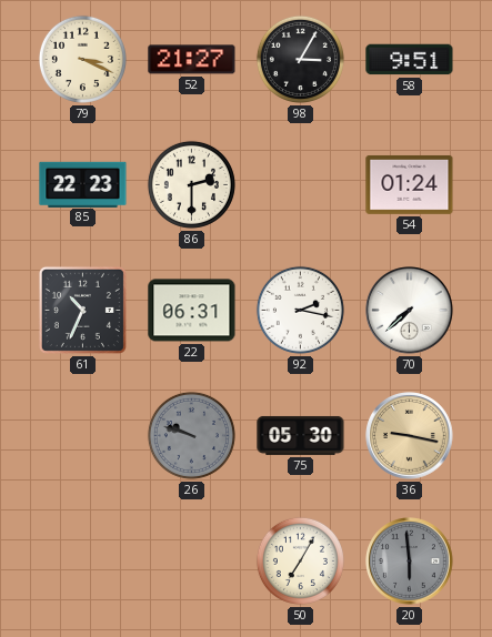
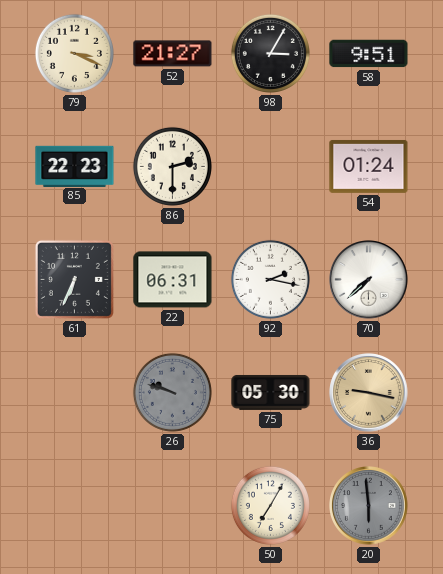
61: 10:34 -> 6:34 (74, 279)
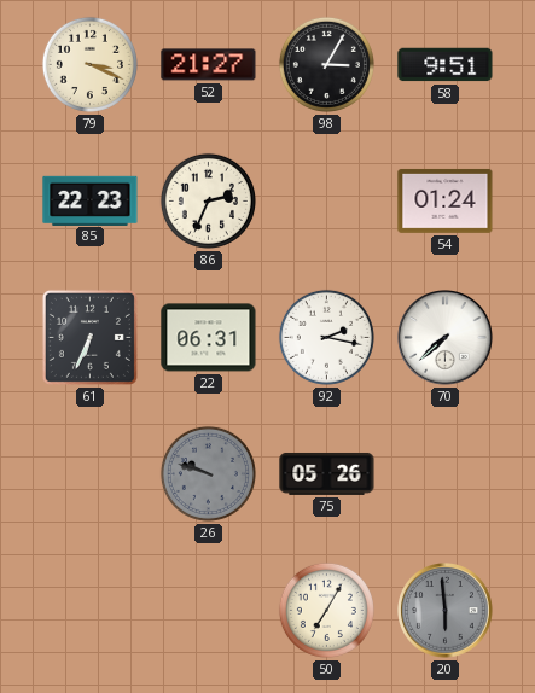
86: 2:30 -> 2:34 (208, 200)
75: 05:30 -> 05:26 (327, 473)
36: 9:17 -> none (369, 393)
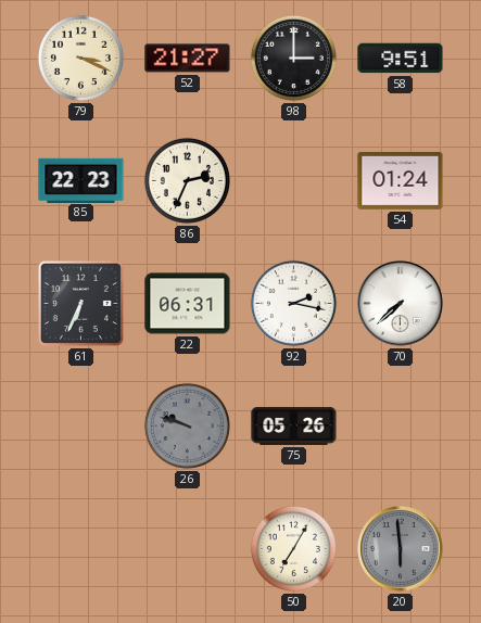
98: 3:05 -> 3:00 (293, 58)
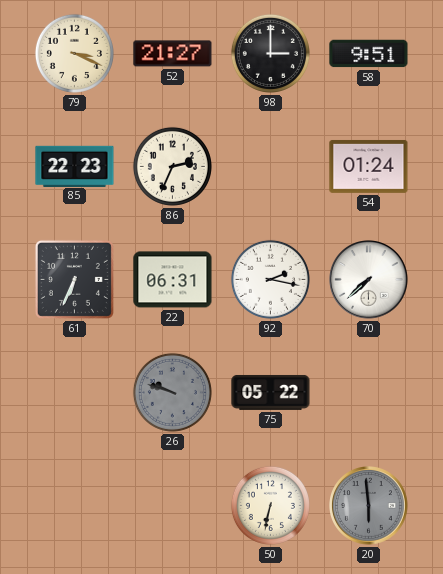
75: 05:26 -> 05:22 (271, 392)
50: 7:05 -> 6:32 (270, 505)
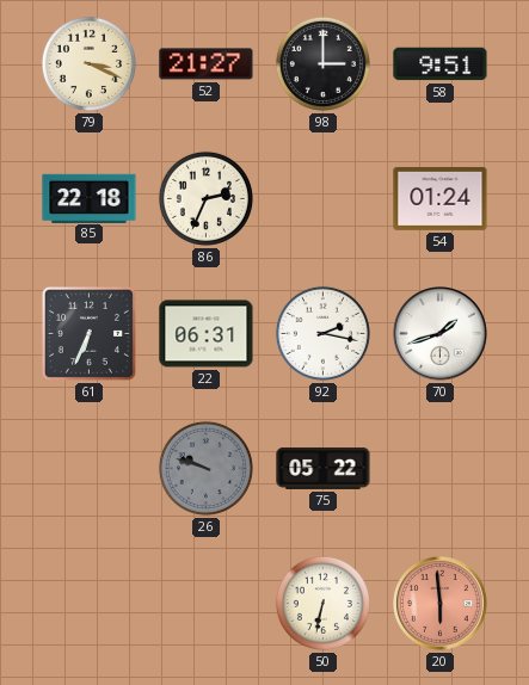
85: 22:23 -> 22:18 (90, 198)
70: 7:38 -> 1:42 (441, 334)
20 dial: grey -> salmon (441, 604)
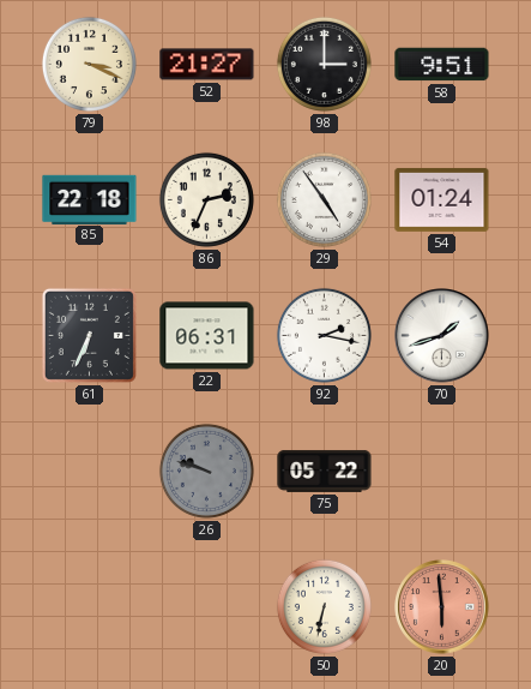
29: none -> 4:54 (324, 199)
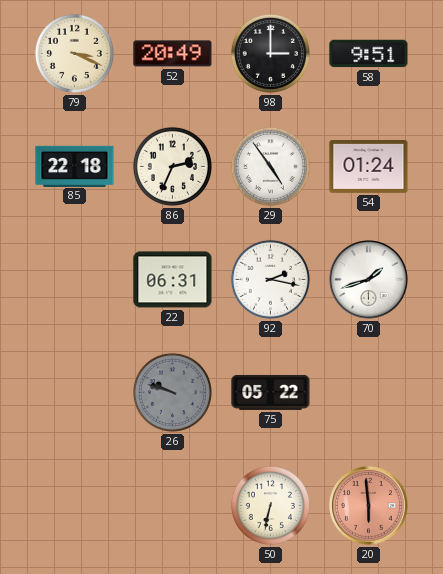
52: 21:27 -> 20:49 (173, 54)
61: 6:34 -> none (89, 335)
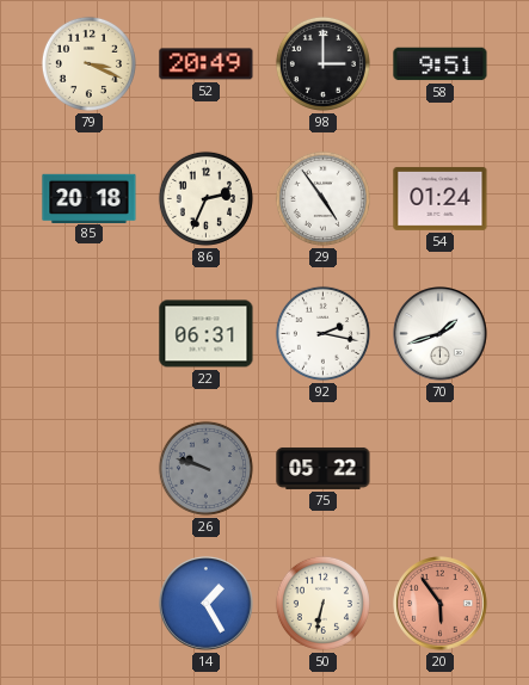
85: 22:18 -> 20:18 (90, 198)
14: none -> 1:25 (207, 604)
20: 5:59 -> 5:54 (441, 604)
